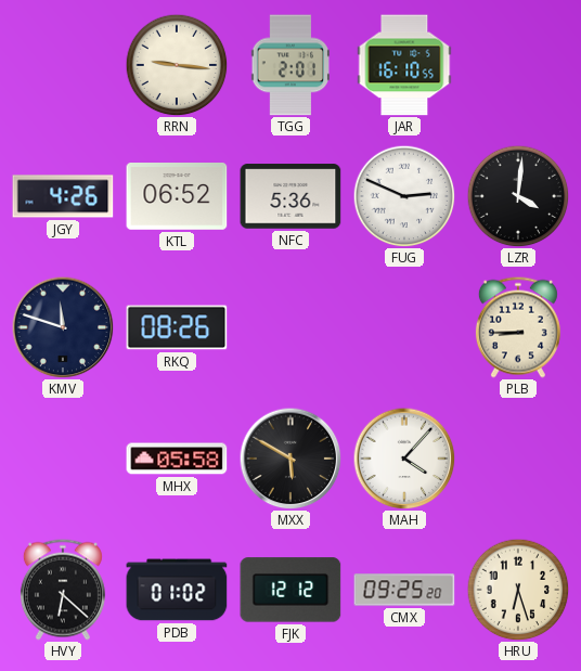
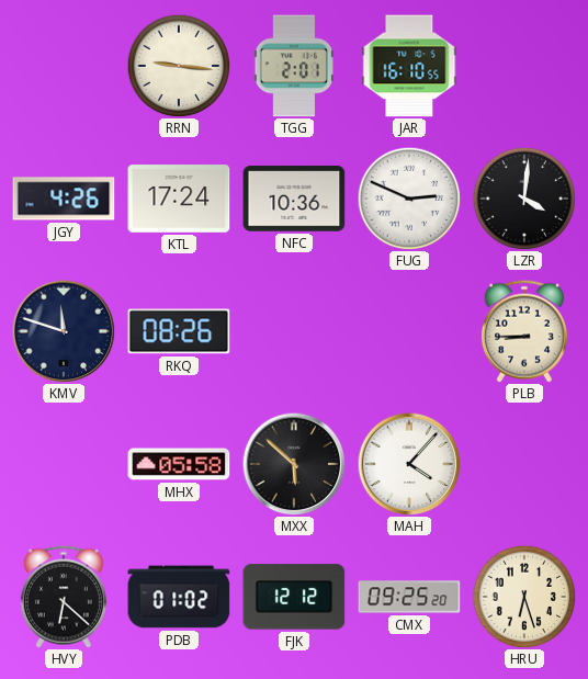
KTL: 06:52 -> 17:24 (179, 200)
NFC: 5:36 -> 10:36 (294, 199)
MXX: 5:50 -> 5:52 (294, 464)
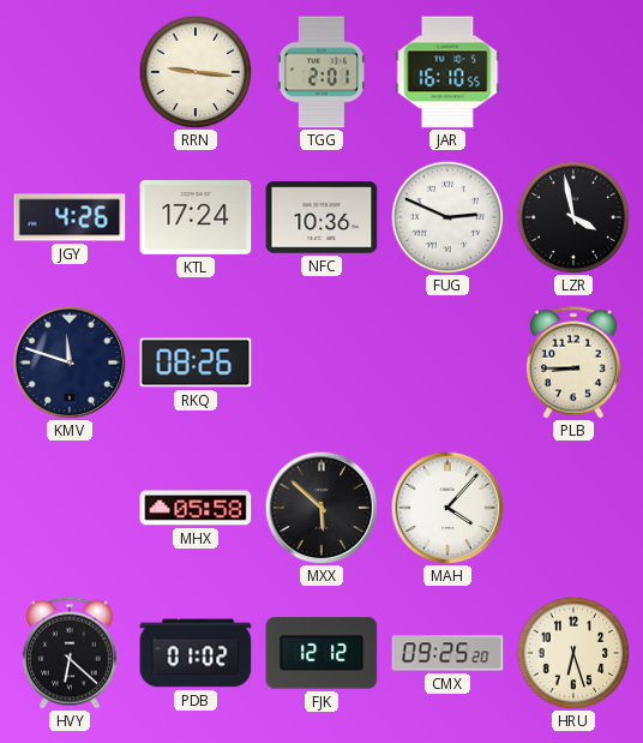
LZR: 4:01 -> 3:58 (573, 217)
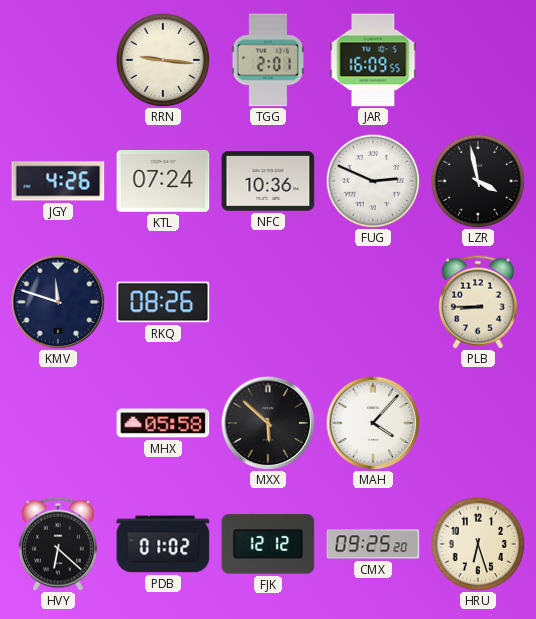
JAR: 16:10 -> 16:09 (373, 60)
KTL: 17:24 -> 07:24 (163, 182)
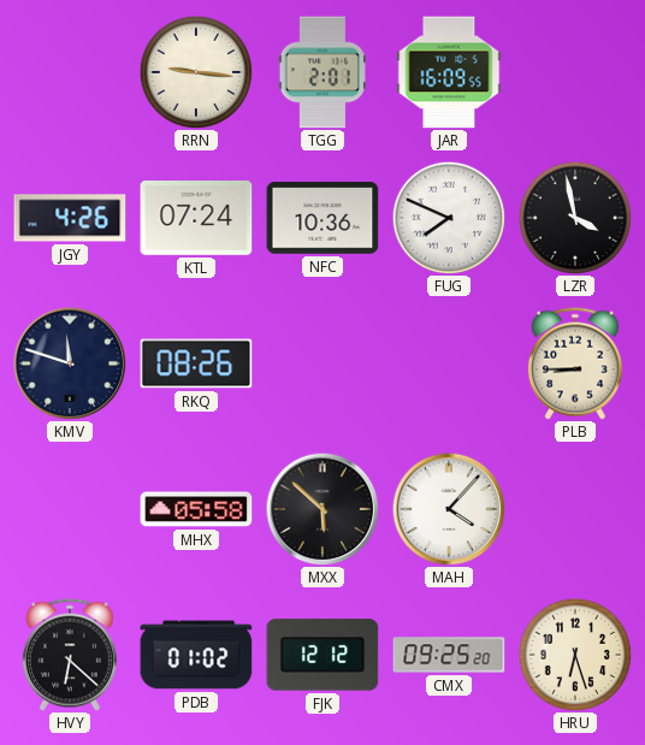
FUG: 2:49 -> 7:49 (449, 218)
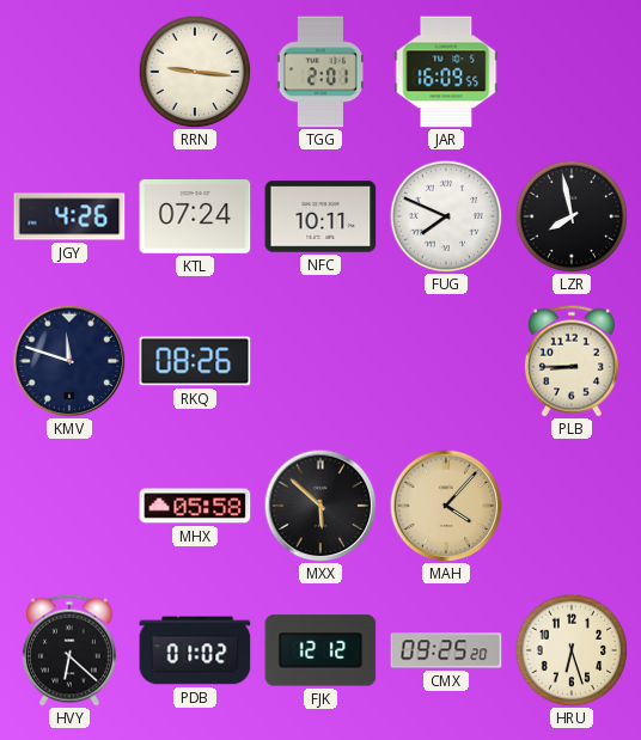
NFC: 10:36 -> 10:11 (320, 216)
LZR: 3:58 -> 7:58 (572, 216)
MAH dial: white -> champagne (446, 506)
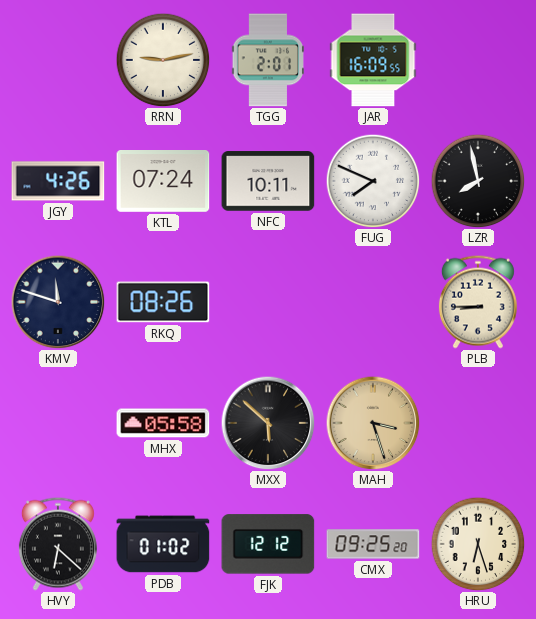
RRN: 9:16 -> 9:13 (163, 60)
MAH: 4:07 -> 3:27 (373, 423)
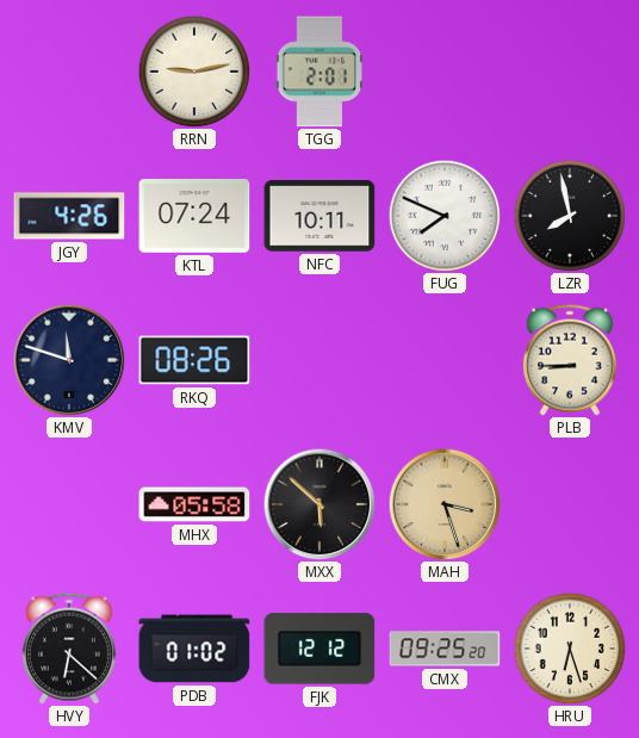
JAR: 16:09 -> none (373, 60)
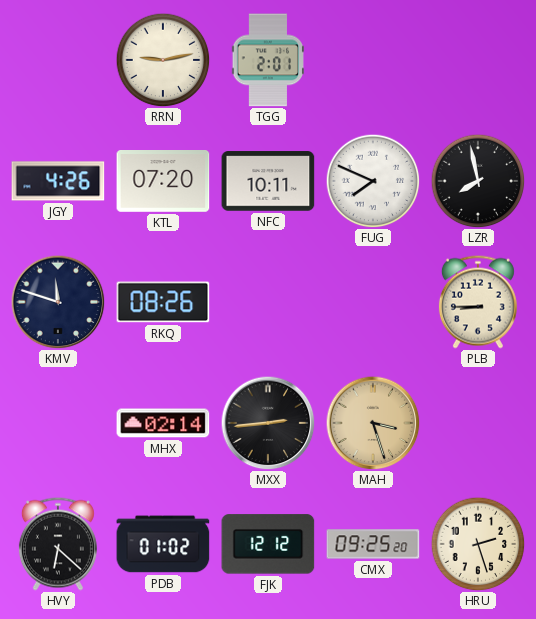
KTL: 07:24 -> 07:20 (163, 182)
MHX: 05:58 -> 02:14 (163, 423)
MXX: 5:52 -> 2:44 (268, 423)
HRU: 6:27 -> 2:27 (478, 544)
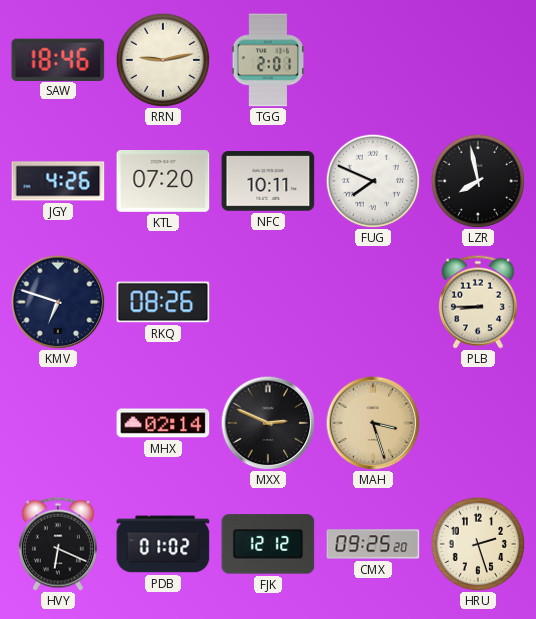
SAW: none -> 18:46 (58, 59)
KMV: 11:48 -> 6:48 (58, 302)
MXX: 2:44 -> 2:49 (268, 423)
HVY: 6:22 -> 6:19 (58, 544)
